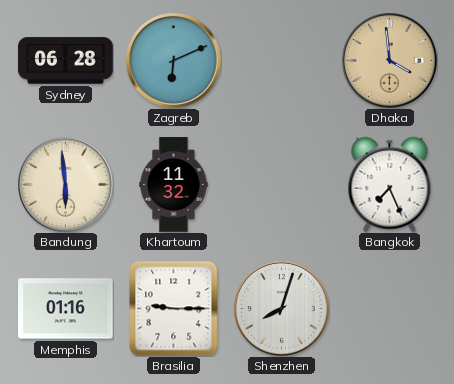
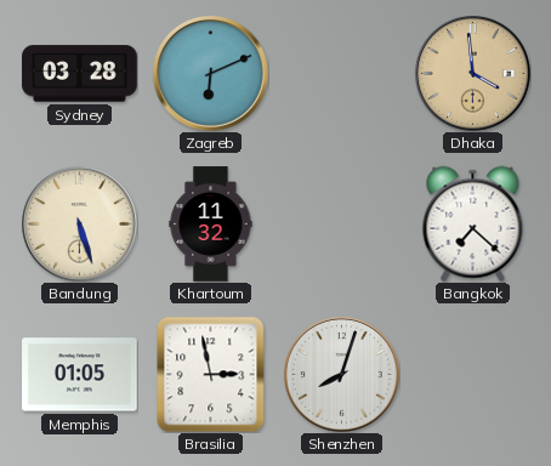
Sydney: 06:28 -> 03:28 (80, 74)
Bandung: 5:59 -> 5:27 (80, 225)
Bangkok: 7:26 -> 7:22 (473, 223)
Memphis: 01:16 -> 01:05 (80, 375)
Brasilia: 9:15 -> 2:58 (211, 374)
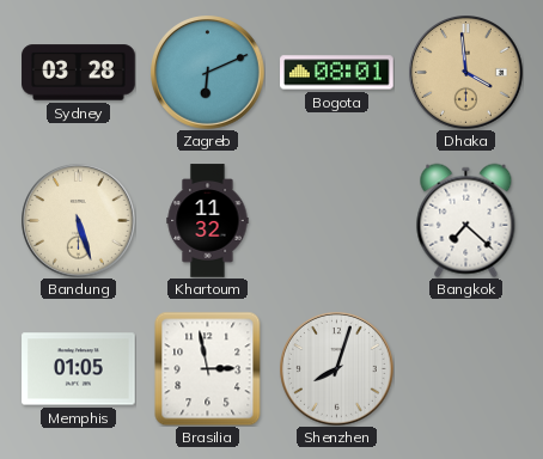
Bogota: none -> 08:01 (337, 73)
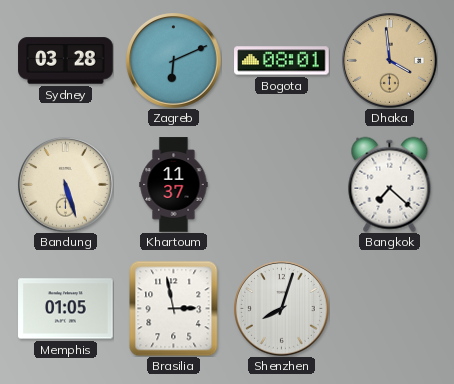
Khartoum: 11:32 -> 11:37 (174, 185)
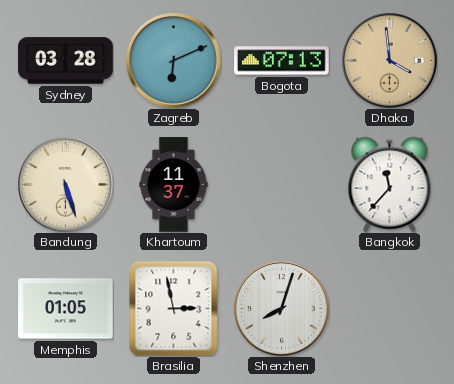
Bogota: 08:01 -> 07:13 (282, 61)
Bangkok: 7:22 -> 11:37 (390, 184)
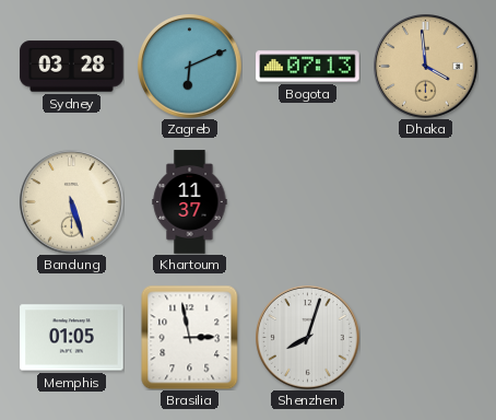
Bangkok: 11:37 -> none (390, 184)
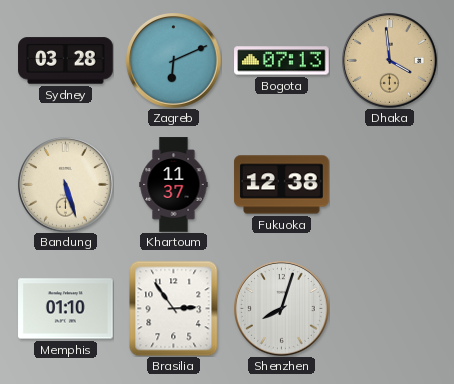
Fukuoka: none -> 12:38 (282, 185)
Memphis: 01:05 -> 01:10 (66, 309)
Brasilia: 2:58 -> 2:54 (174, 308)
